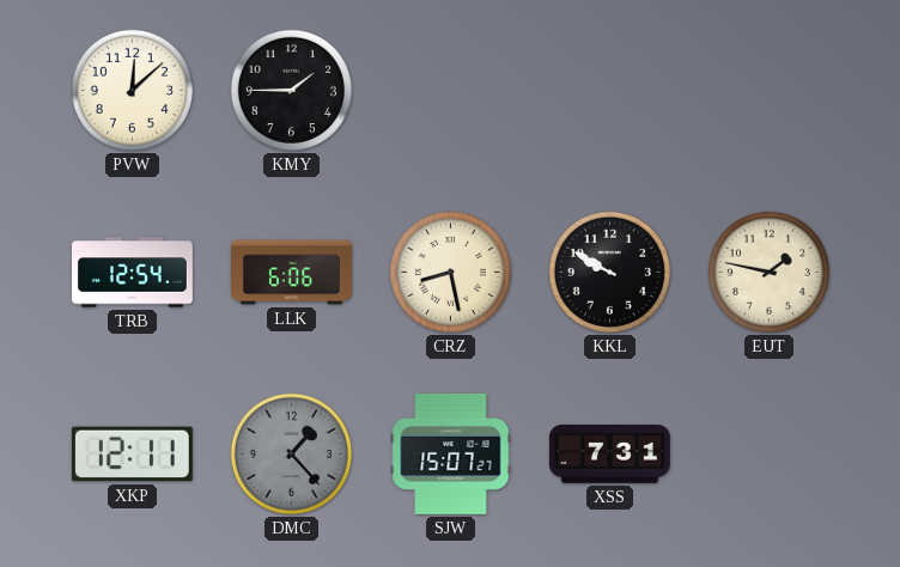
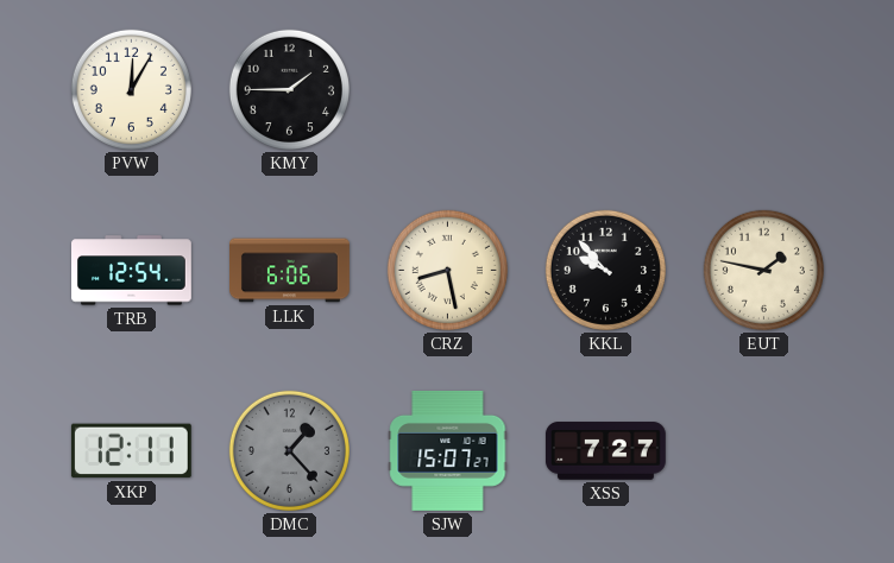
PVW: 12:08 -> 12:05 (131, 89)
KKL: 9:50 -> 9:53 (605, 270)
XSS: 7:31 -> 7:27 (605, 451)
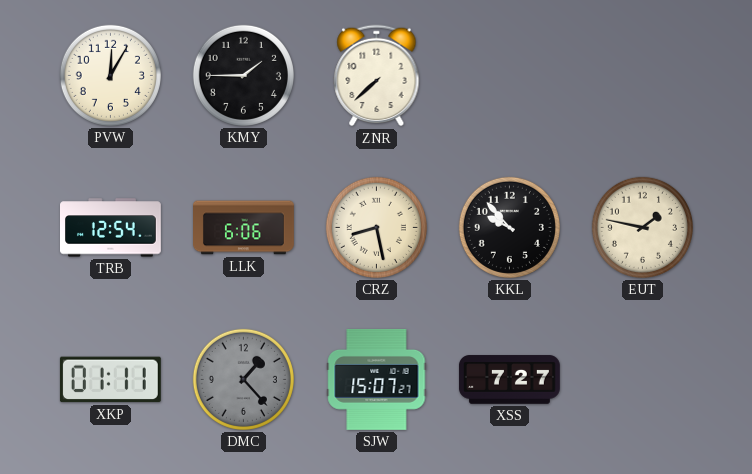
ZNR: none -> 7:38 (377, 76)
XKP: 12:11 -> 01:11 (110, 380)
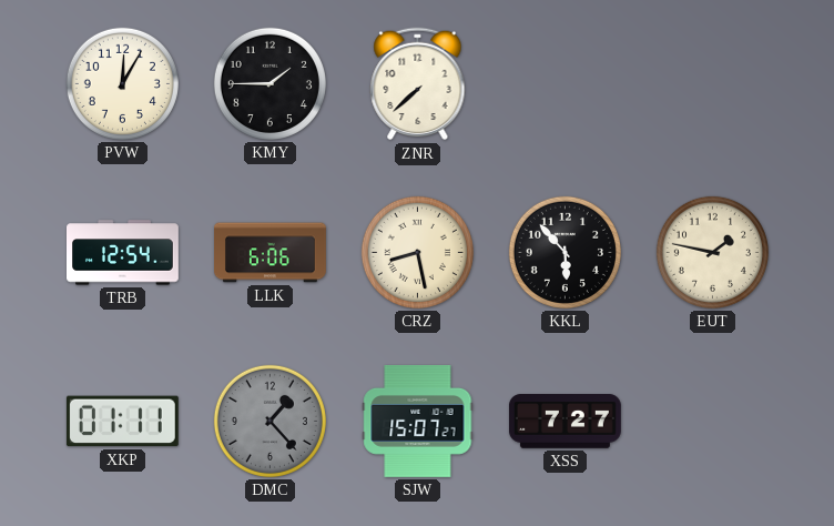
KKL: 9:53 -> 5:53 (565, 252)
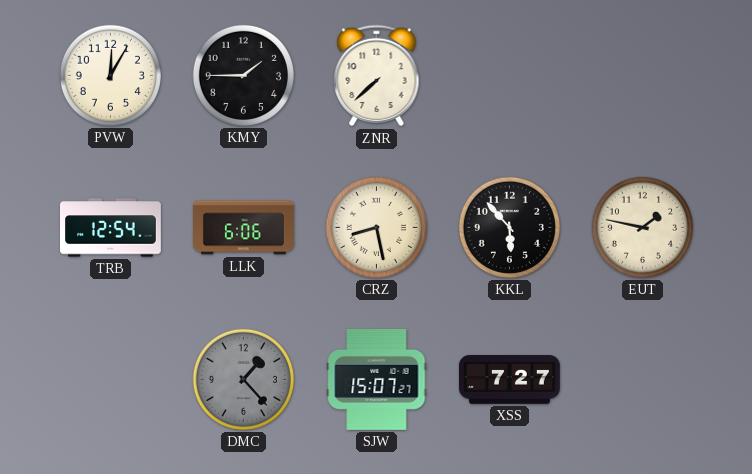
XKP: 01:11 -> none (122, 422)
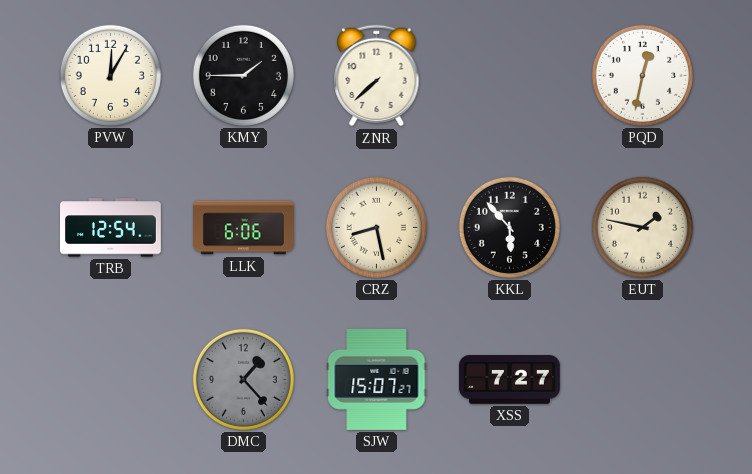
PQD: none -> 12:32 (642, 75)
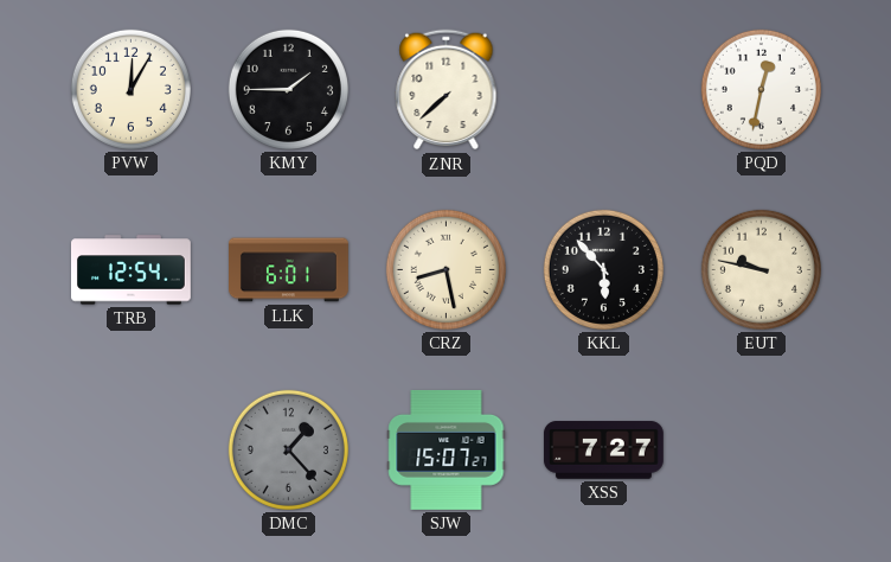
LLK: 6:06 -> 6:01 (289, 270)
EUT: 1:47 -> 9:47 (761, 269)
